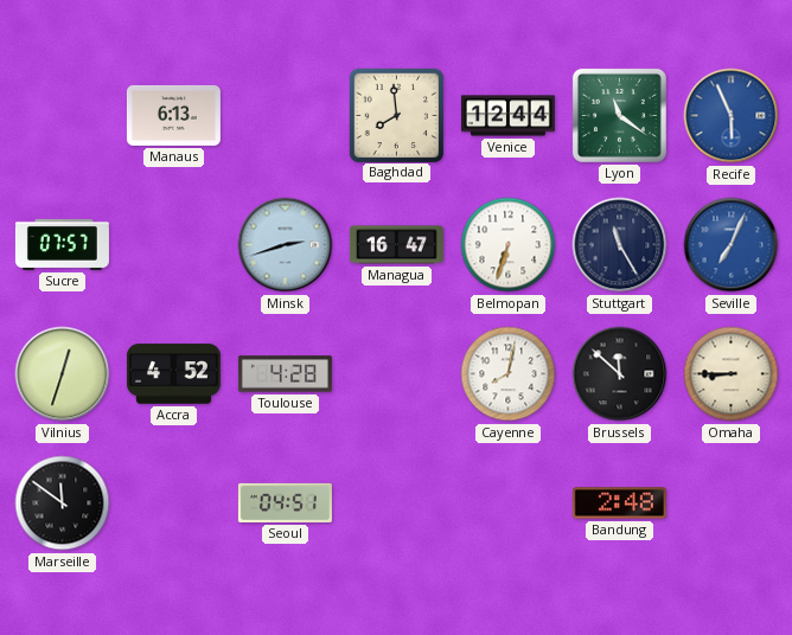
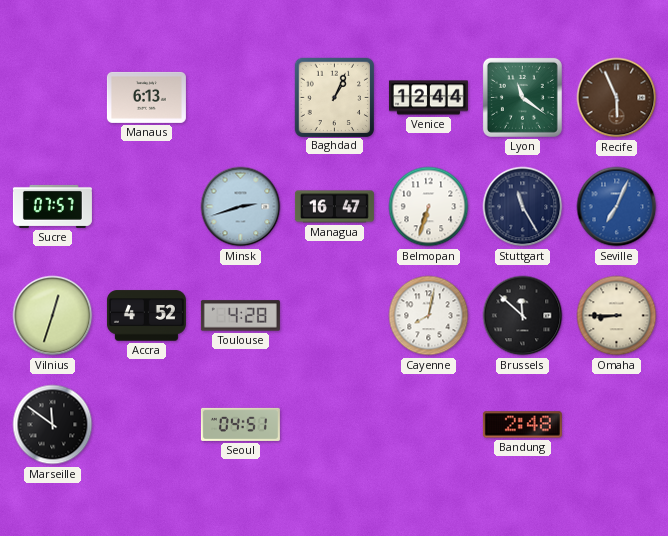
Baghdad: 7:59 -> 1:04 (334, 97)
Recife dial: blue -> brown (617, 98)
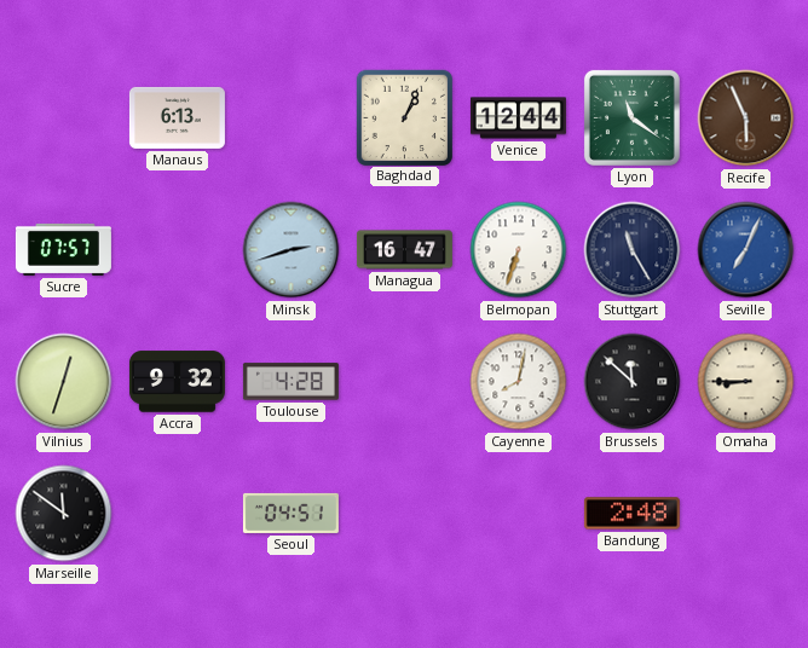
Accra: 4:52 -> 9:32 (177, 382)
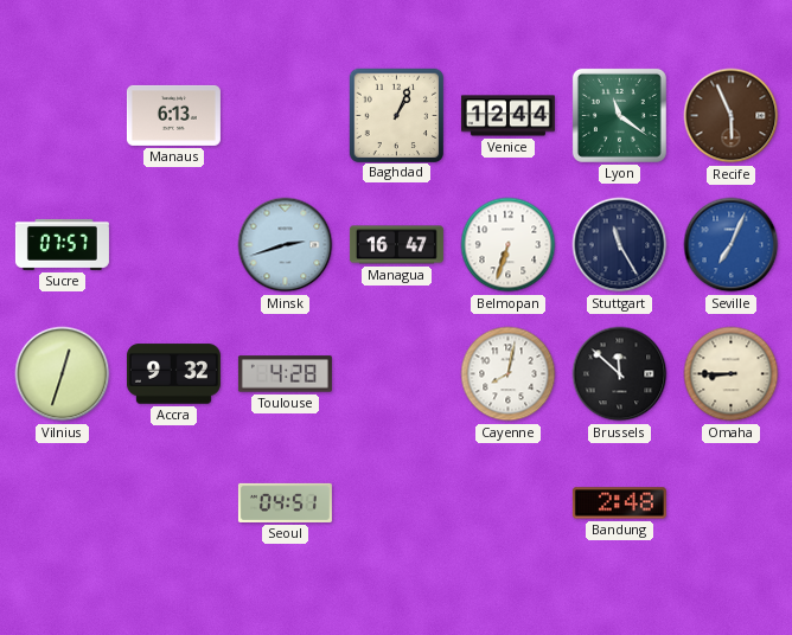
Marseille: 11:51 -> none (64, 514)
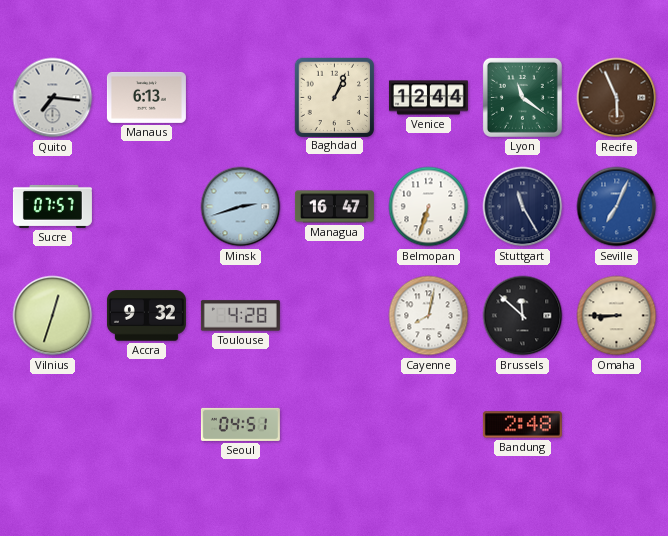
Quito: none -> 7:16 (53, 98)
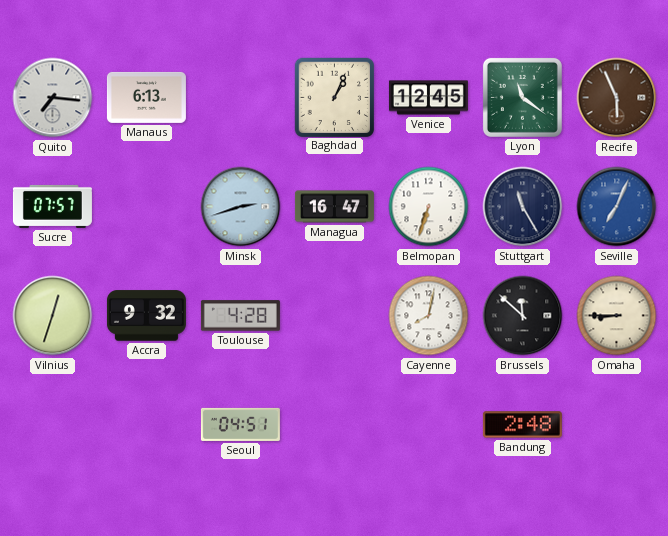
Venice: 12:44 -> 12:45 (428, 98)
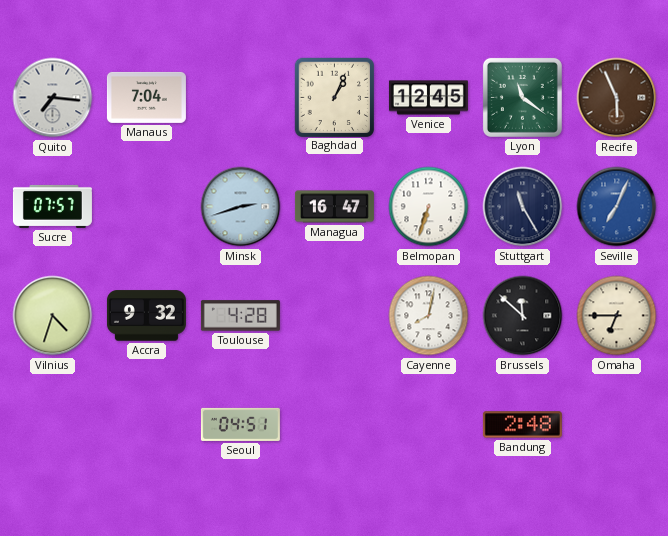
Manaus: 6:13 -> 7:04 (146, 97)
Vilnius: 12:33 -> 4:33 (53, 316)
Omaha: 8:45 -> 6:45 (617, 316)
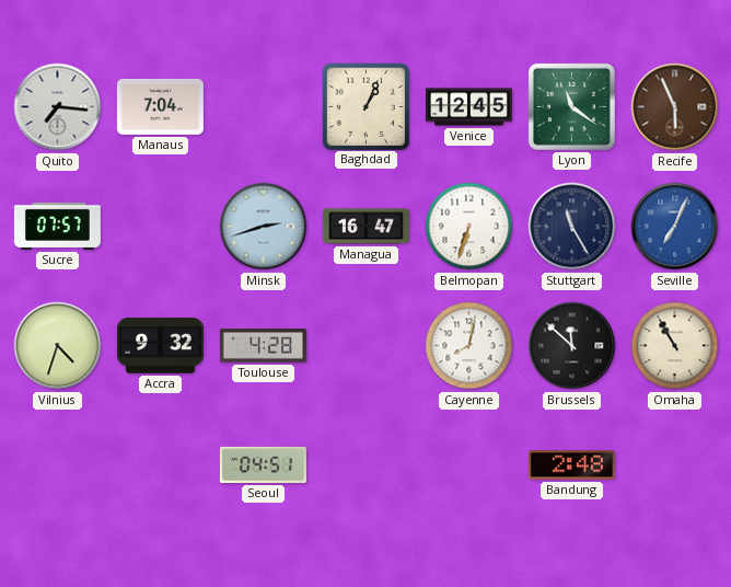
Omaha: 6:45 -> 10:55 (675, 346)
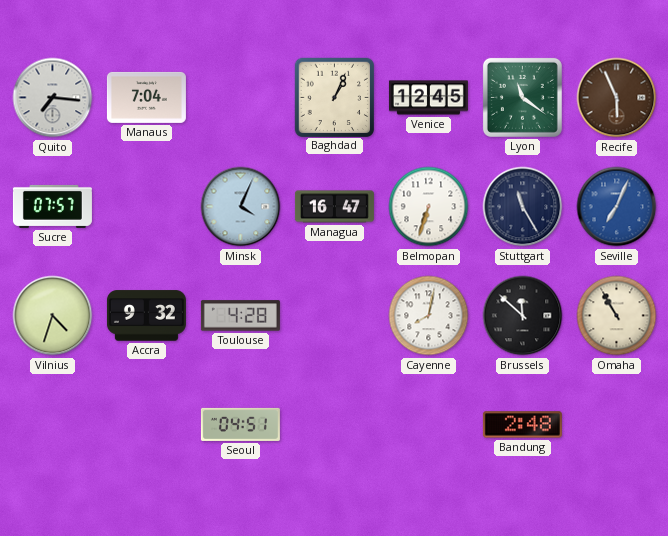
Minsk: 2:42 -> 4:04 (241, 207)
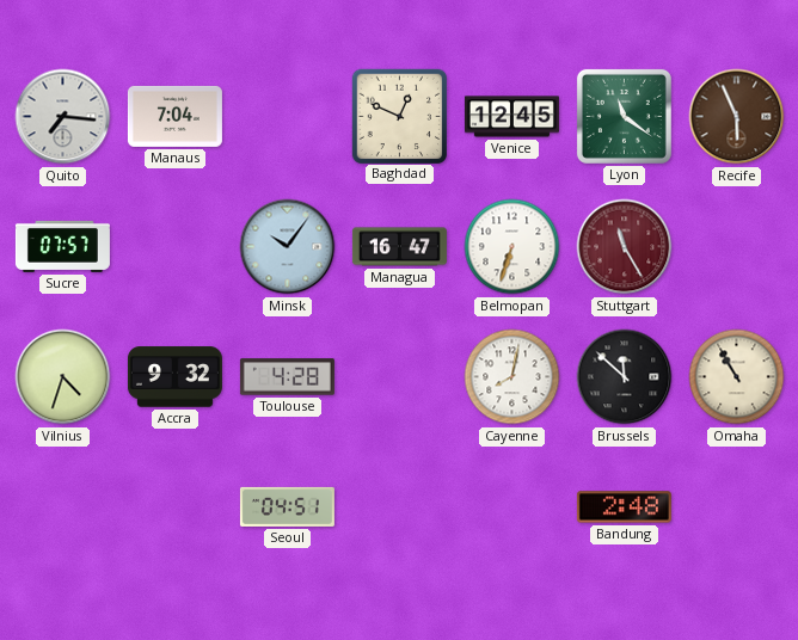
Baghdad: 1:04 -> 12:49 (399, 116)
Minsk: 4:04 -> 10:06 (288, 247)
Stuttgart dial: navy -> burgundy (625, 247)
Seville: 7:04 -> none (617, 207)
